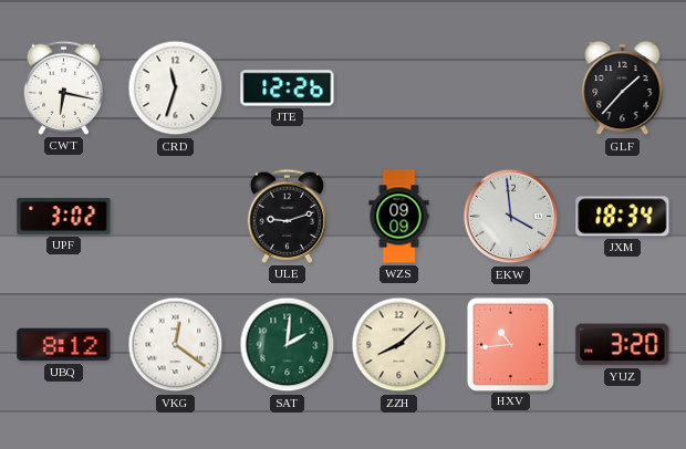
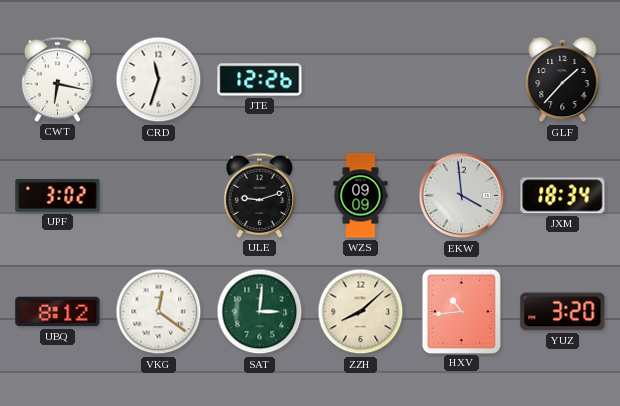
SAT: 2:01 -> 3:01 (260, 312)
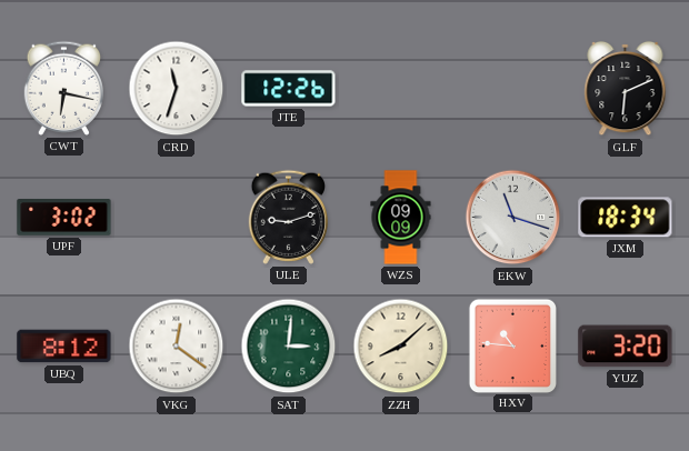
GLF: 1:37 -> 6:11 (626, 89)
EKW: 3:59 -> 11:18 (513, 218)
HXV: 10:44 -> 10:46 (512, 345)
